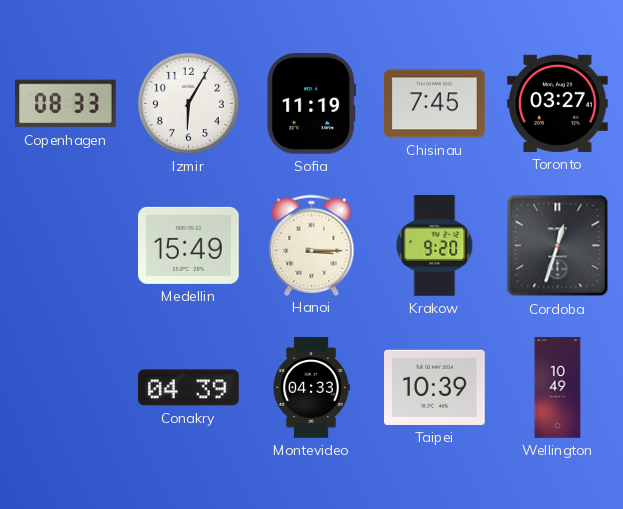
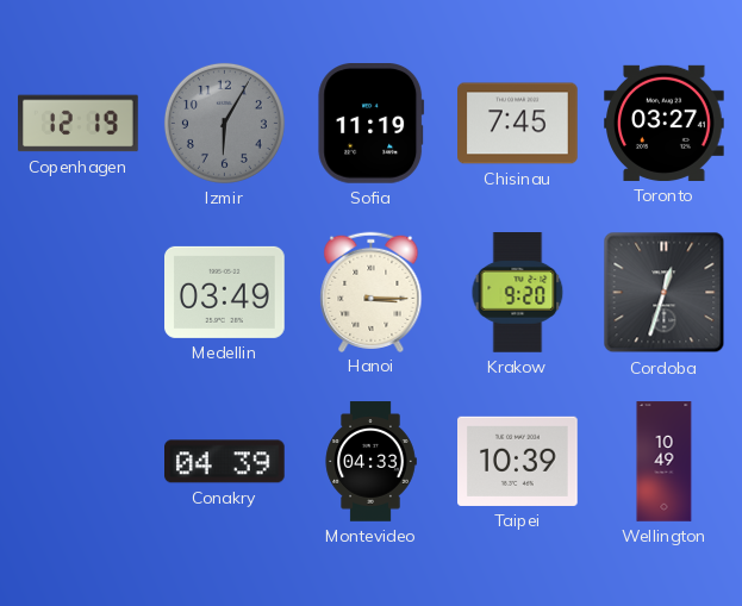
Copenhagen: 08:33 -> 12:19 (79, 124)
Izmir dial: white -> grey (224, 123)
Medellin: 15:49 -> 03:49 (225, 292)
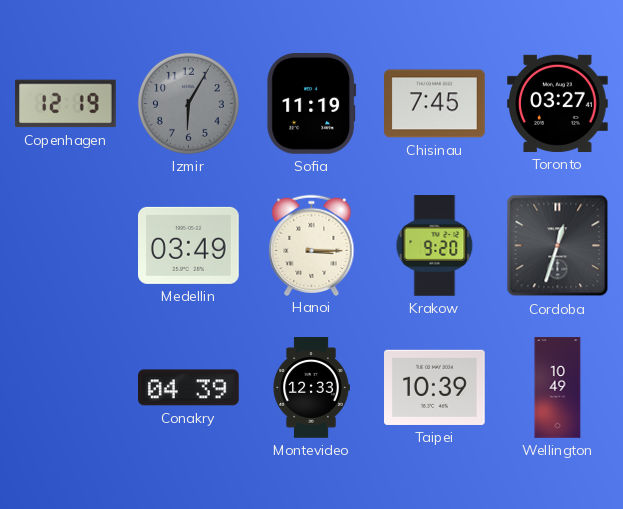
Montevideo: 04:33 -> 12:33 (311, 388)
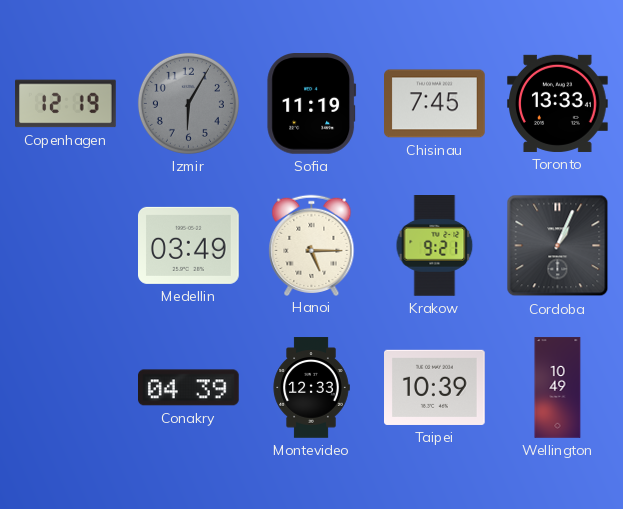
Toronto: 03:27 -> 13:33 (558, 103)
Hanoi: 3:15 -> 5:15 (312, 245)
Krakow: 9:20 -> 9:21 (435, 246)
Cordoba: 12:33 -> 1:04 (558, 246)
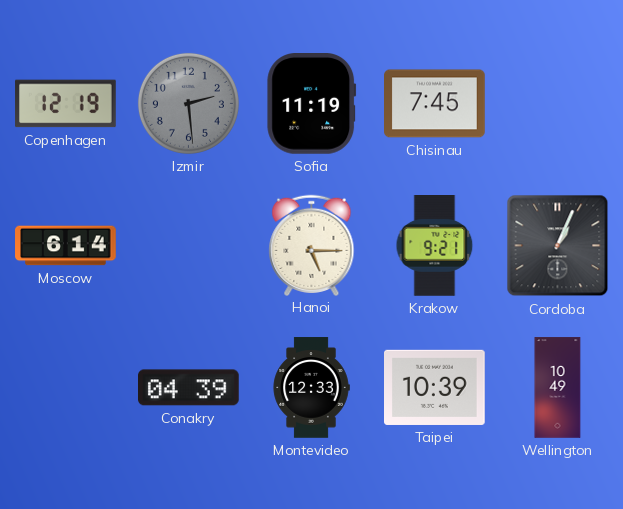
Izmir: 6:05 -> 2:29 (188, 103)
Toronto: 13:33 -> none (558, 103)
Moscow: none -> 6:14 (66, 246)
Medellin: 03:49 -> none (189, 245)
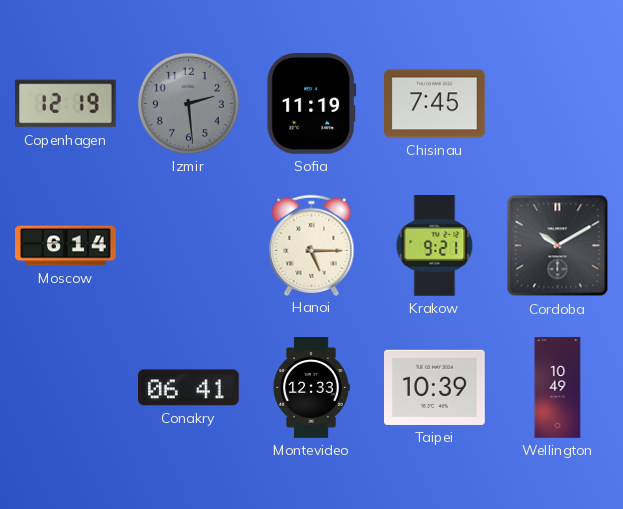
Cordoba: 1:04 -> 10:10 (558, 246)
Conakry: 04:39 -> 06:41 (189, 388)
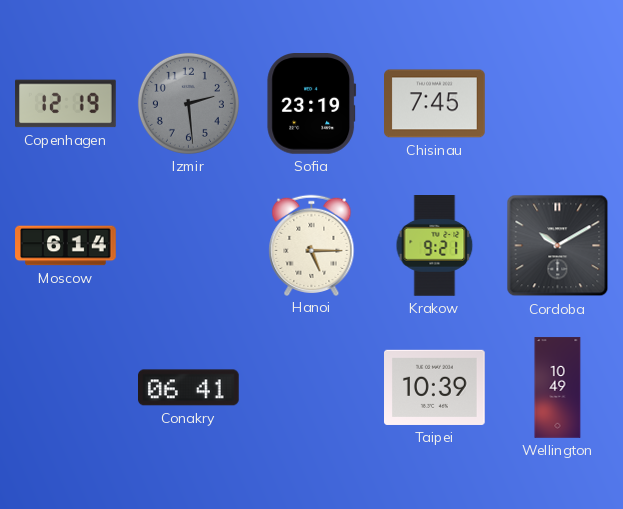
Sofia: 11:19 -> 23:19 (312, 104)
Montevideo: 12:33 -> none (311, 388)
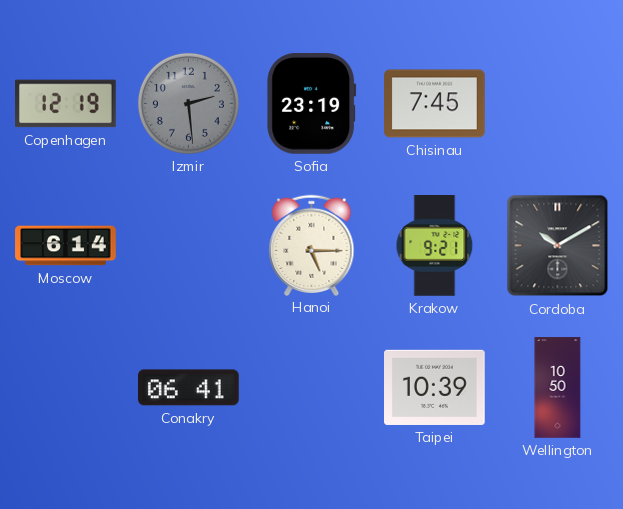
Wellington: 10:49 -> 10:50 (558, 388)
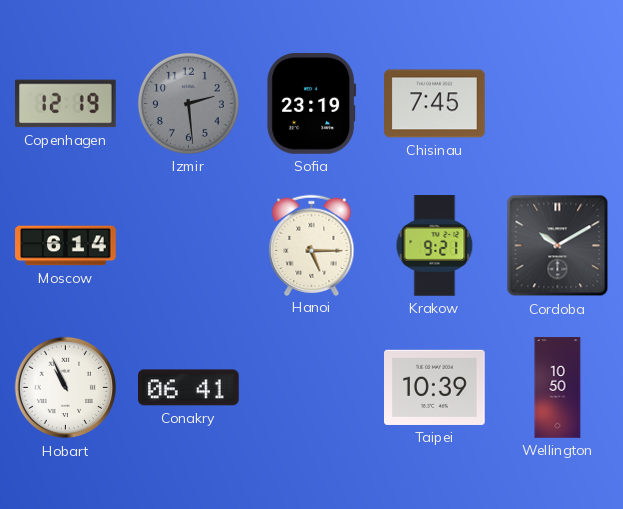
Hobart: none -> 10:56 (66, 388)
